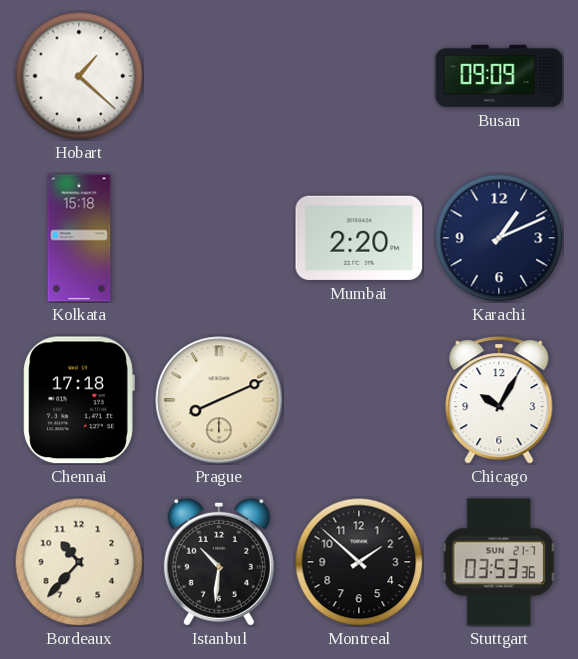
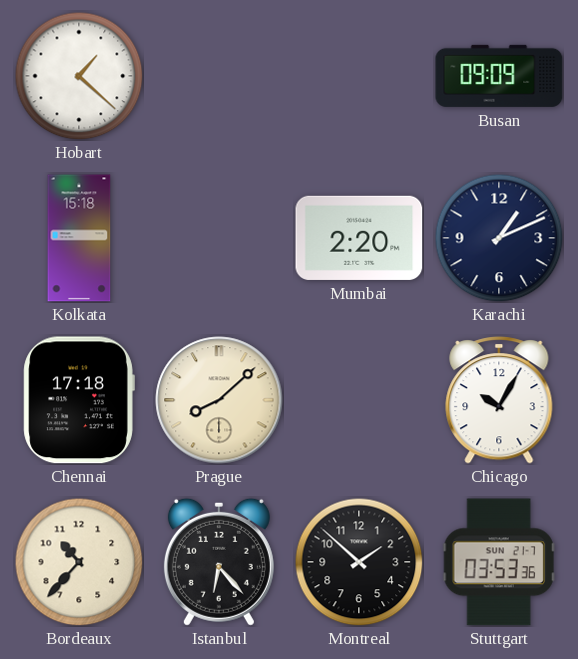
Prague: 8:11 -> 8:08 (219, 400)
Istanbul: 10:31 -> 6:23 (219, 562)
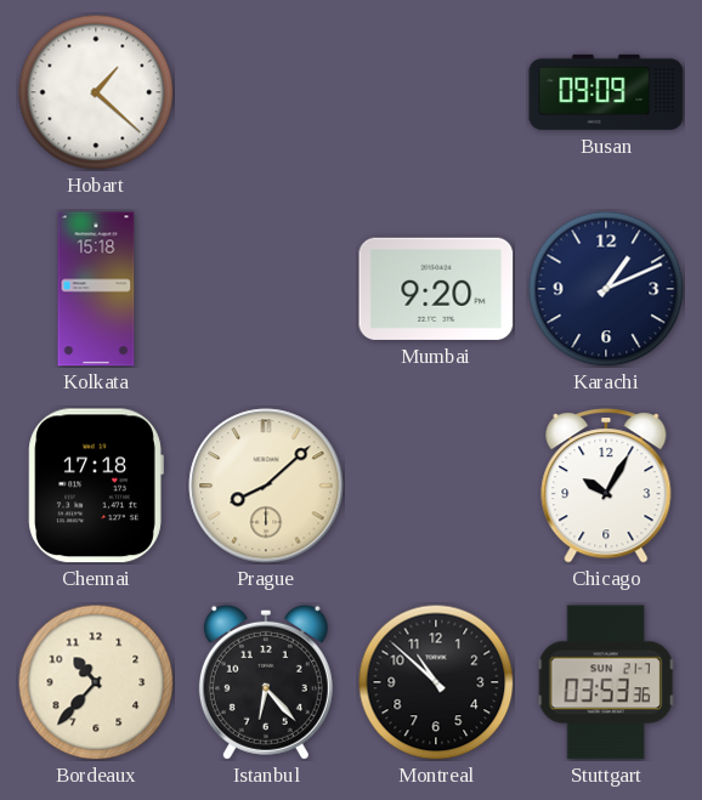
Mumbai: 2:20 -> 9:20 (436, 289)
Montreal: 1:52 -> 10:52 (436, 682)
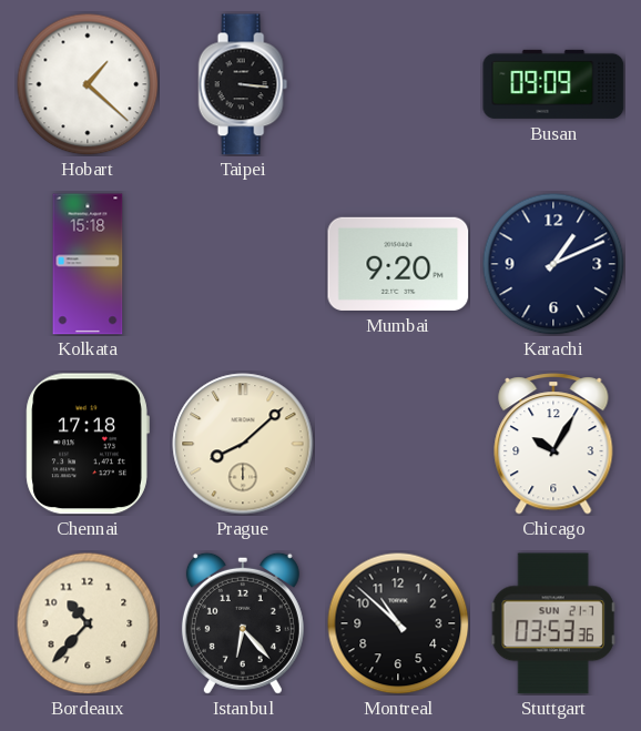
Taipei: none -> 3:16 (243, 84)
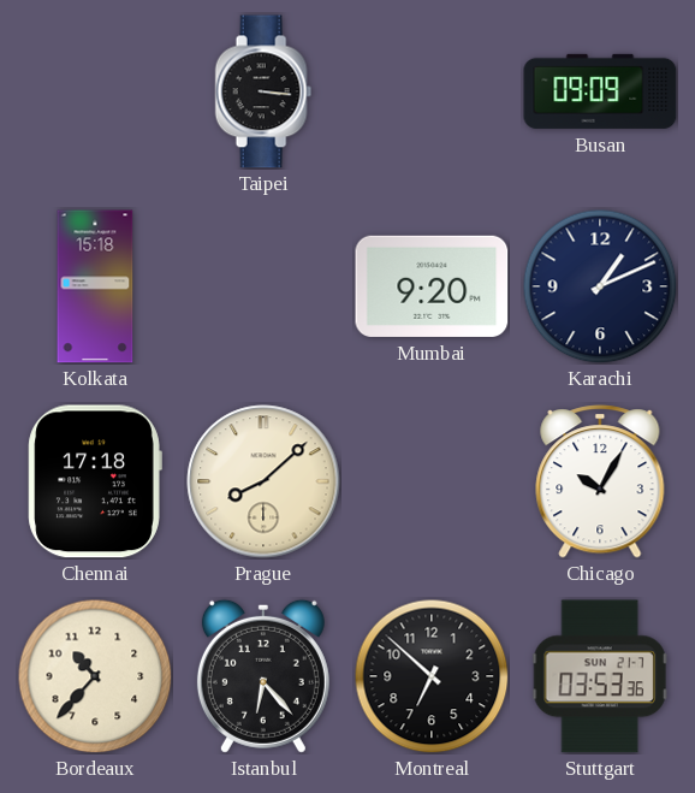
Hobart: 1:22 -> none (88, 84)
Montreal: 10:52 -> 6:52 (432, 676)
